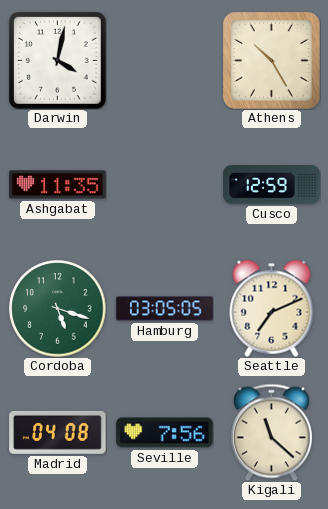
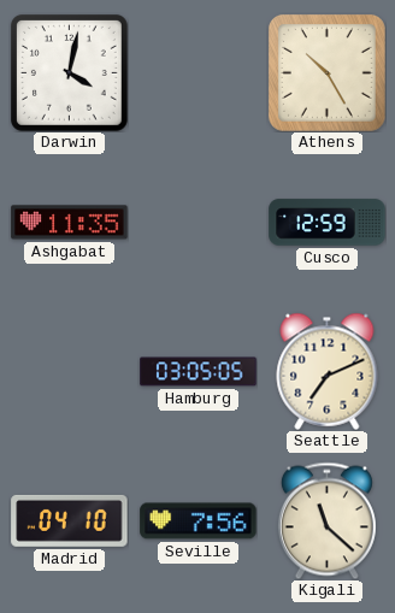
Cordoba: 5:18 -> none (58, 309)
Madrid: 04:08 -> 04:10 (70, 520)
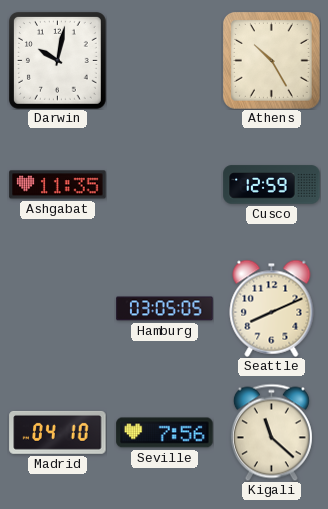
Darwin: 4:02 -> 10:02 (57, 60)
Seattle: 7:11 -> 8:11 (272, 308)
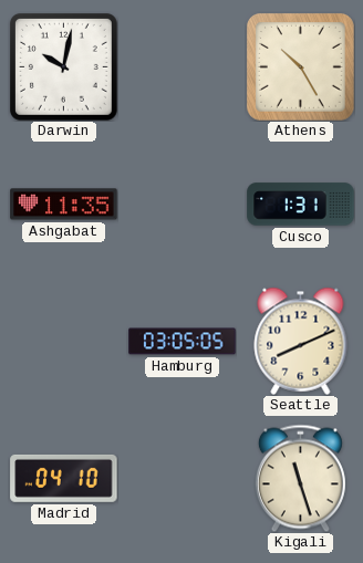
Cusco: 12:59 -> 1:31 (301, 205)
Seville: 7:56 -> none (165, 433)
Kigali: 11:22 -> 11:27 (300, 478)
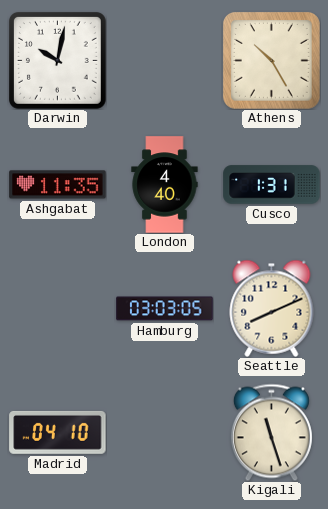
London: none -> 4:40 (165, 185)
Hamburg: 03:05 -> 03:03 (165, 309)
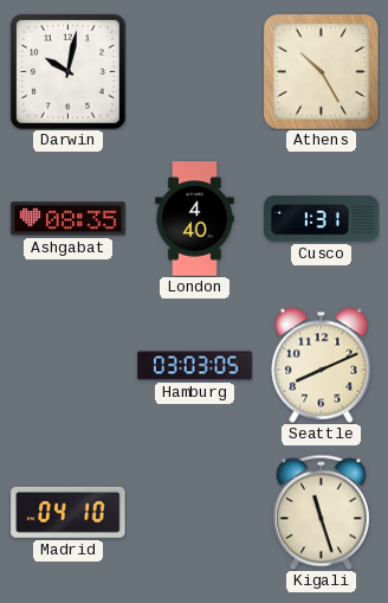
Ashgabat: 11:35 -> 08:35 (69, 219)
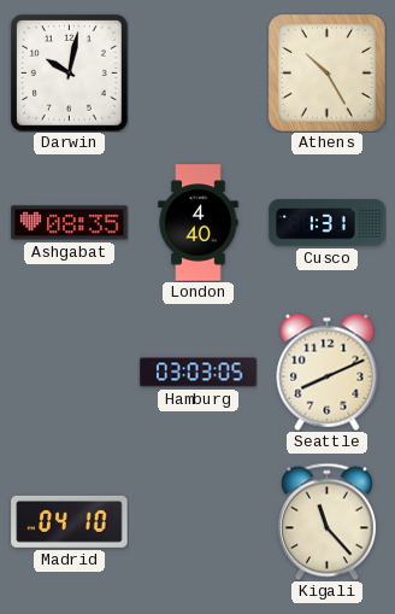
Kigali: 11:27 -> 11:23 (326, 521)
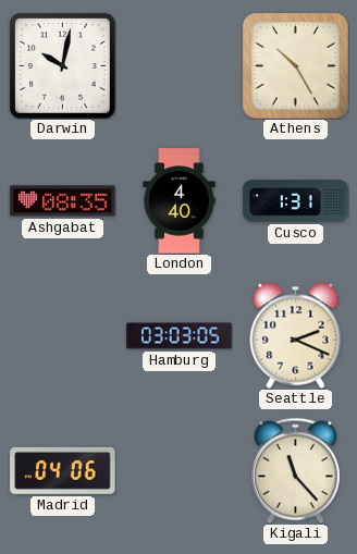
Seattle: 8:11 -> 2:19 (296, 335)
Madrid: 04:10 -> 04:06 (63, 470)
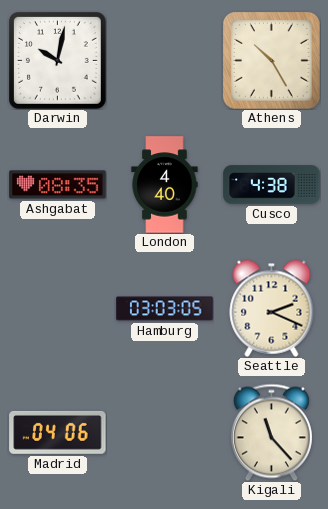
Cusco: 1:31 -> 4:38 (272, 185)
